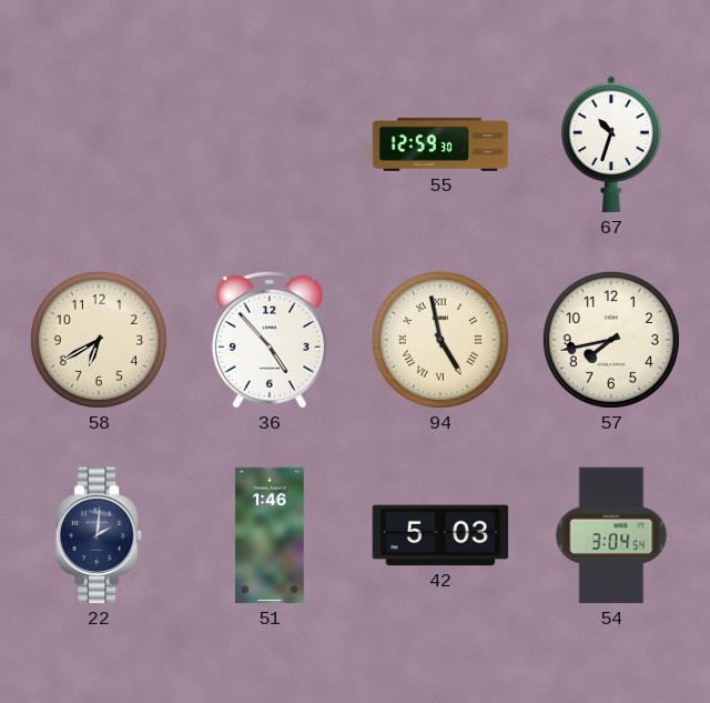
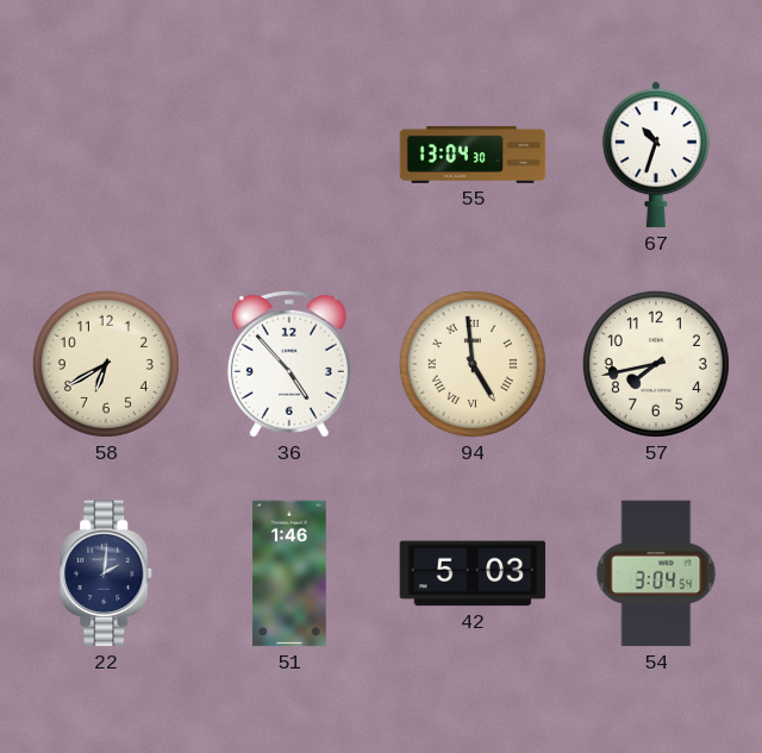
55: 12:59 -> 13:04 (473, 155)
94: 4:58 -> 4:59 (473, 364)
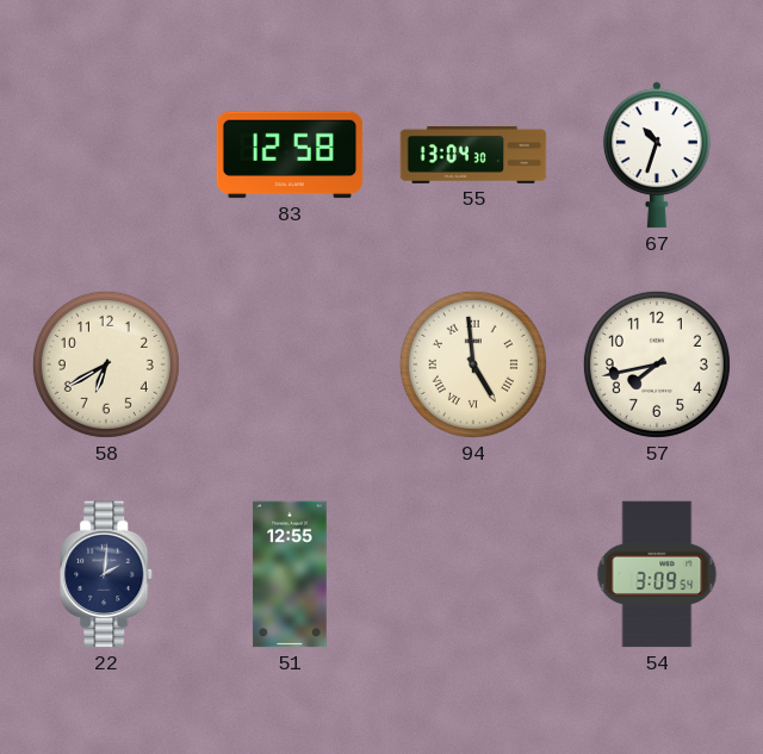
83: none -> 12:58 (290, 155)
36: 4:53 -> none (289, 364)
51: 1:46 -> 12:55 (290, 574)
42: 5:03 -> none (473, 573)
54: 3:04 -> 3:09 (657, 574)
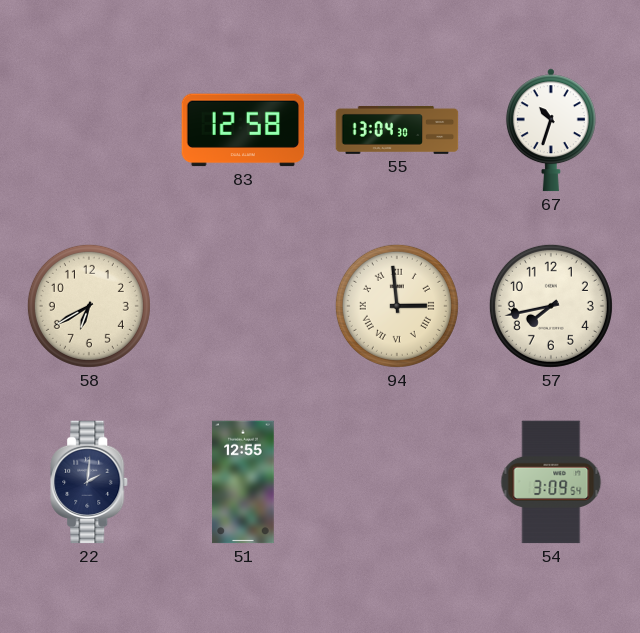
94: 4:59 -> 2:59 (397, 306)
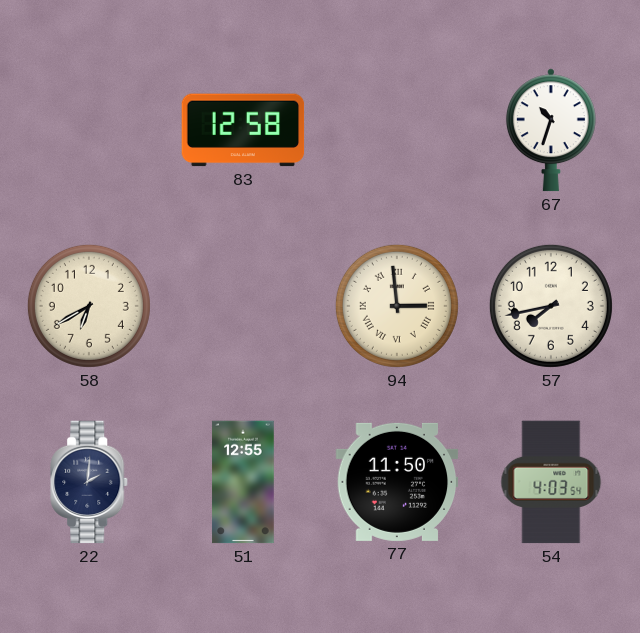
55: 13:04 -> none (397, 130)
77: none -> 11:50 (397, 482)
54: 3:09 -> 4:03 (551, 482)
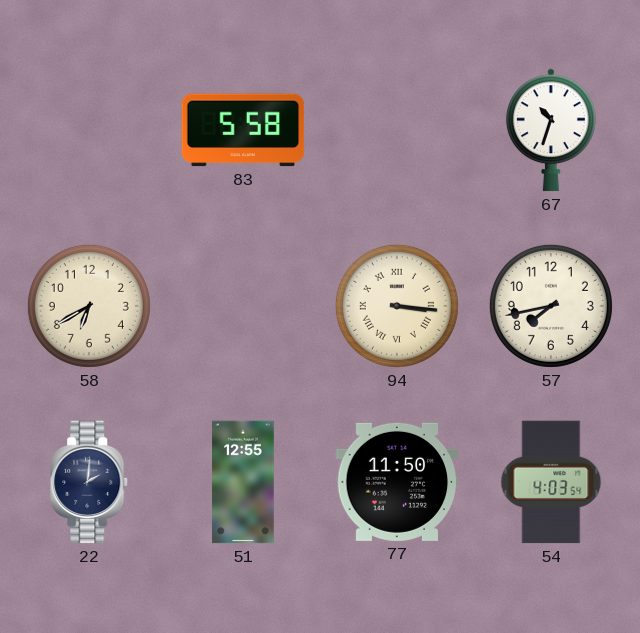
83: 12:58 -> 5:58 (243, 130)
94: 2:59 -> 3:16 (397, 306)
